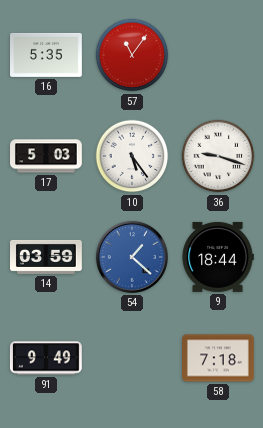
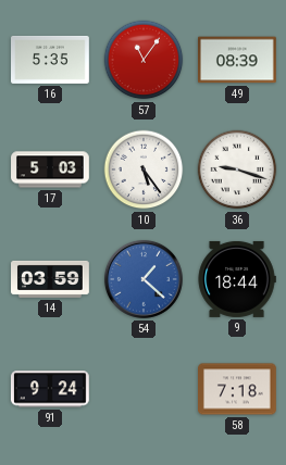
49: none -> 08:39 (238, 60)
91: 9:49 -> 9:24 (50, 389)
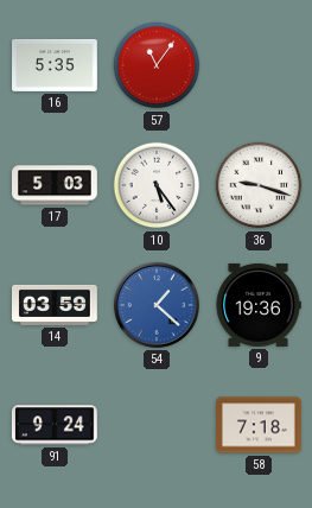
49: 08:39 -> none (238, 60)
9: 18:44 -> 19:36 (259, 305)
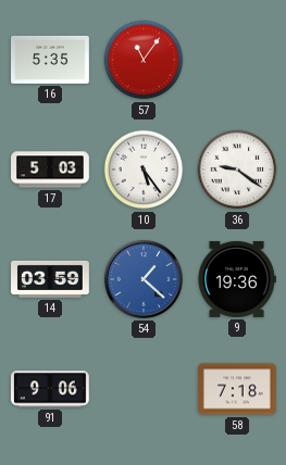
36: 9:18 -> 9:21 (237, 169)
91: 9:24 -> 9:06 (50, 389)
